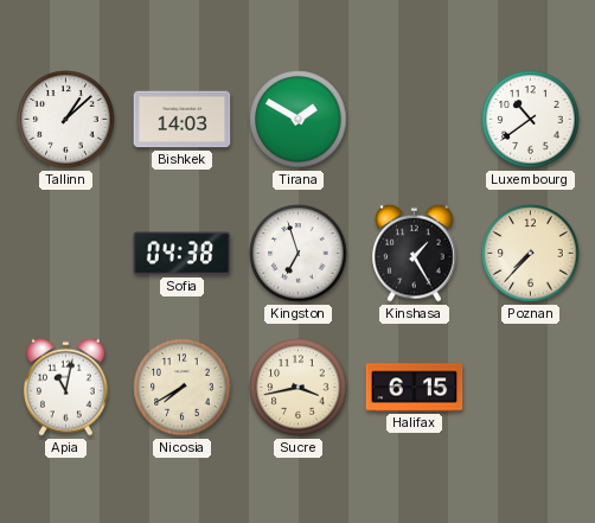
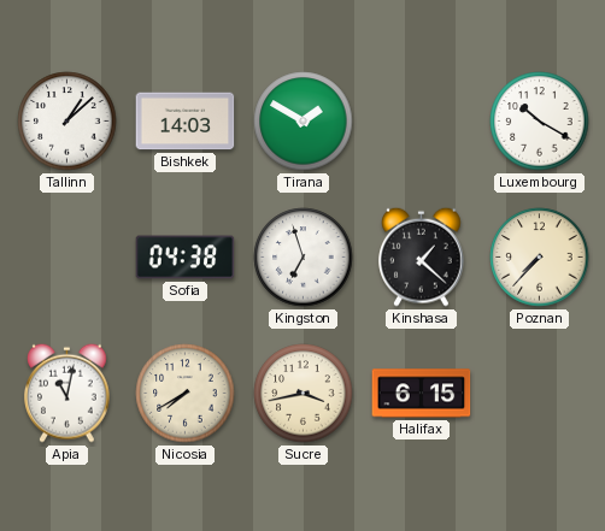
Luxembourg: 10:39 -> 10:20 (540, 122)
Kinshasa: 1:25 -> 1:22 (422, 256)
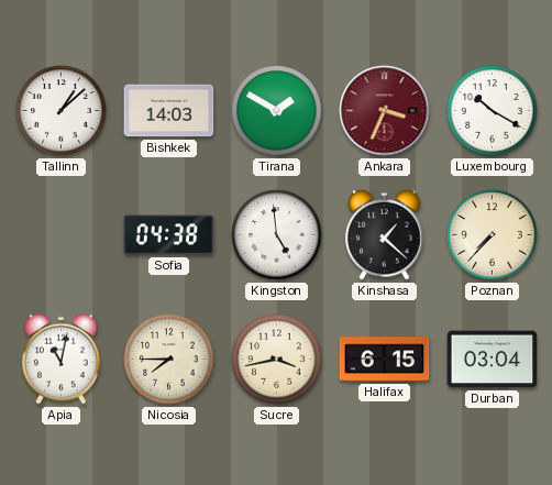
Ankara: none -> 3:34 (385, 111)
Kingston: 6:57 -> 4:59 (277, 235)
Nicosia: 7:40 -> 7:45 (169, 360)
Durban: none -> 03:04 (493, 360)
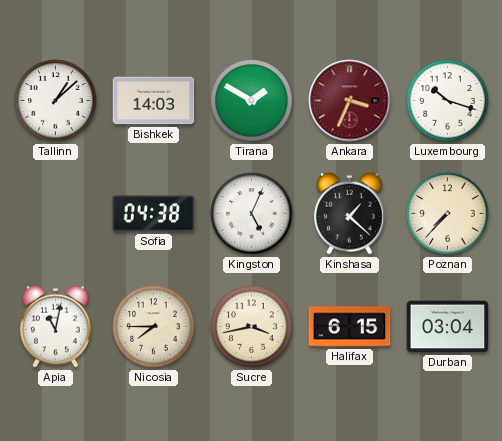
Luxembourg: 10:20 -> 10:18 (448, 101)
Kingston: 4:59 -> 5:04 (252, 214)
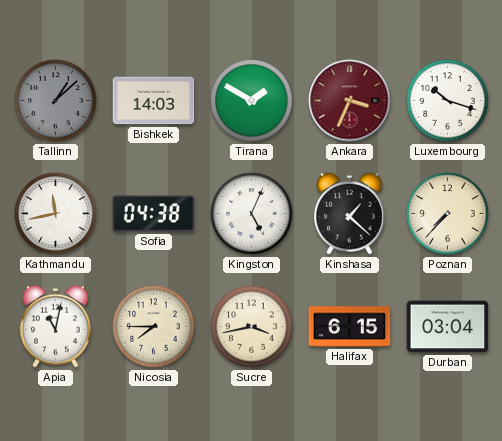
Tallinn dial: white -> grey (56, 101)
Kathmandu: none -> 11:43 (56, 214)
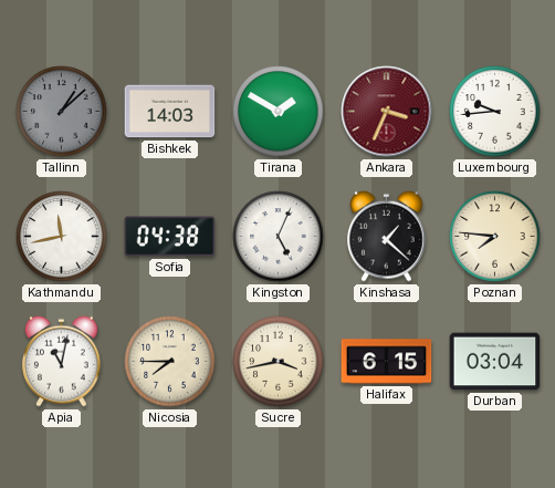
Luxembourg: 10:18 -> 9:44 (495, 112)
Poznan: 7:37 -> 7:46 (495, 237)
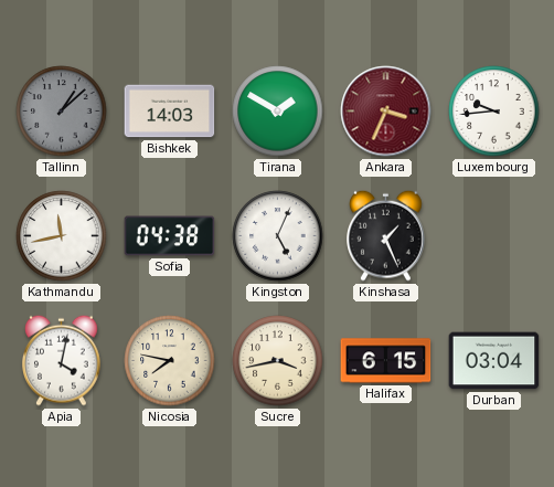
Kinshasa: 1:22 -> 1:26 (386, 235)
Poznan: 7:46 -> none (495, 237)
Apia: 11:02 -> 4:02 (62, 360)
Nicosia: 7:45 -> 7:47 (170, 361)
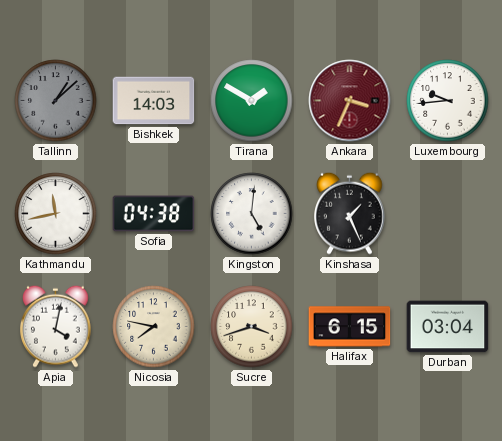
Kingston: 5:04 -> 5:01 (252, 214)
Sucre: 3:43 -> 3:42 (252, 327)
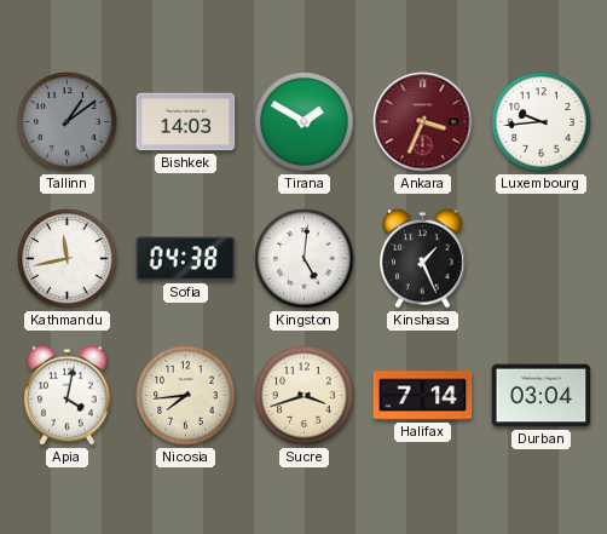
Tallinn: 1:08 -> 1:09 (68, 122)
Nicosia: 7:47 -> 7:44 (186, 396)
Halifax: 6:15 -> 7:14 (423, 396)
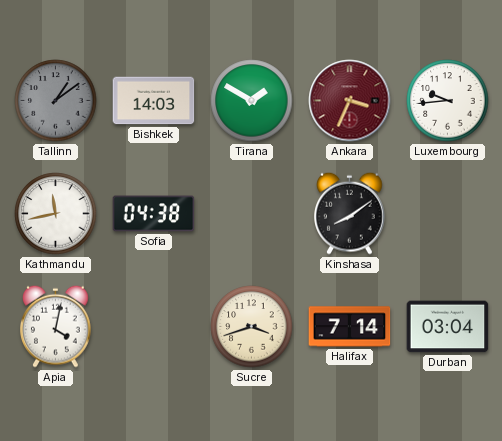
Kingston: 5:01 -> none (305, 259)
Kinshasa: 1:26 -> 8:09 (350, 213)
Nicosia: 7:44 -> none (186, 396)
